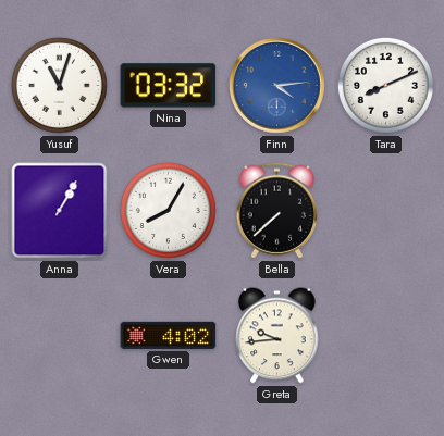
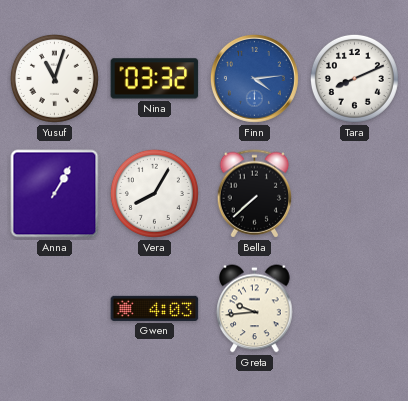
Gwen: 4:02 -> 4:03 (155, 308)
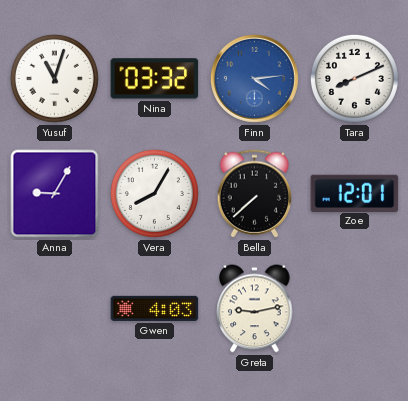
Anna: 1:05 -> 9:05 (55, 194)
Zoe: none -> 12:01 (355, 193)
Greta: 9:44 -> 9:13 (255, 309)
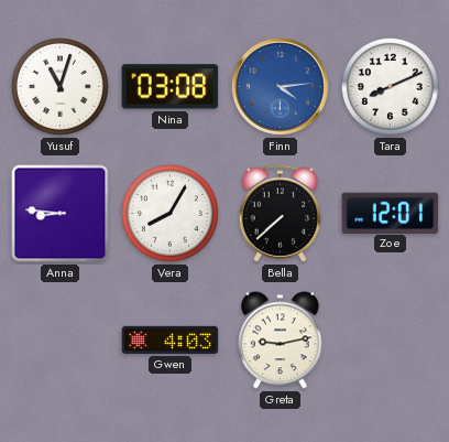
Nina: 03:32 -> 03:08 (171, 87)
Anna: 9:05 -> 8:46 (61, 214)
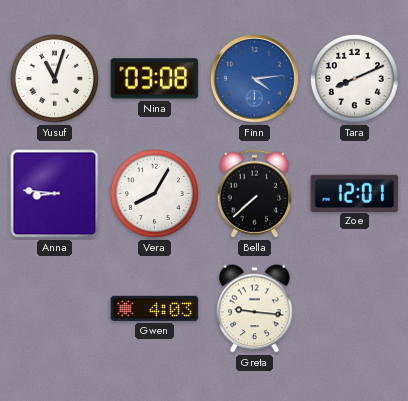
Greta: 9:13 -> 9:16 (255, 309)
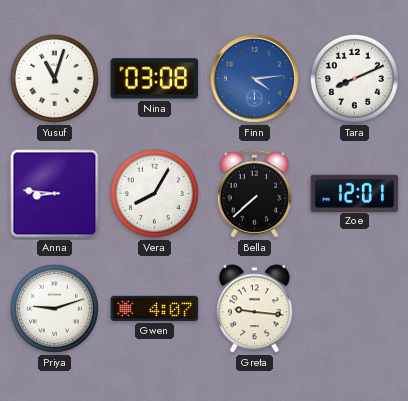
Priya: none -> 9:12 (54, 308)
Gwen: 4:03 -> 4:07 (155, 308)
